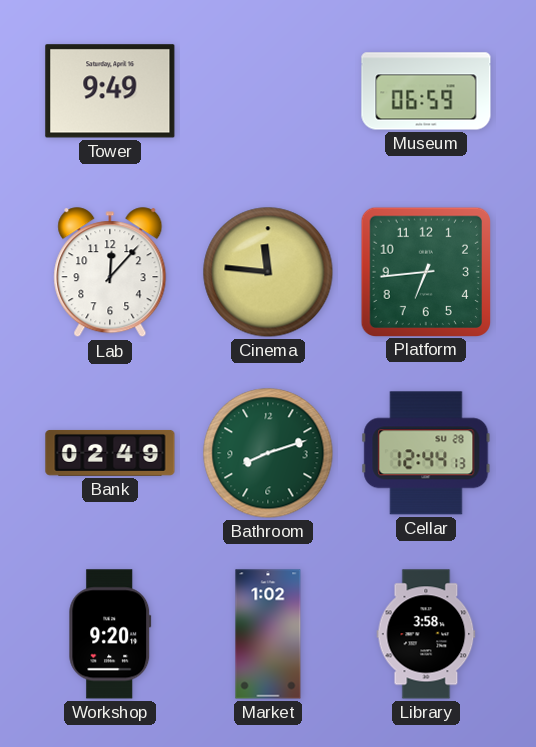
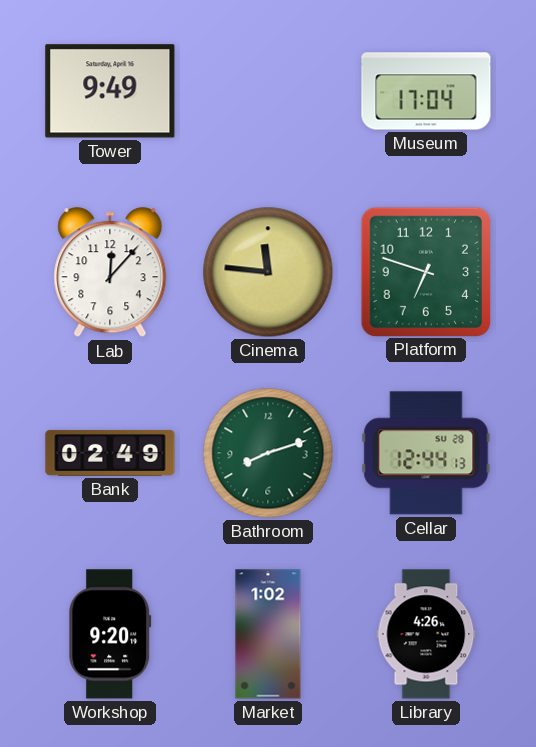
Museum: 06:59 -> 17:04 (426, 91)
Platform: 6:44 -> 6:48 (425, 271)
Library: 3:58 -> 4:26 (426, 634)
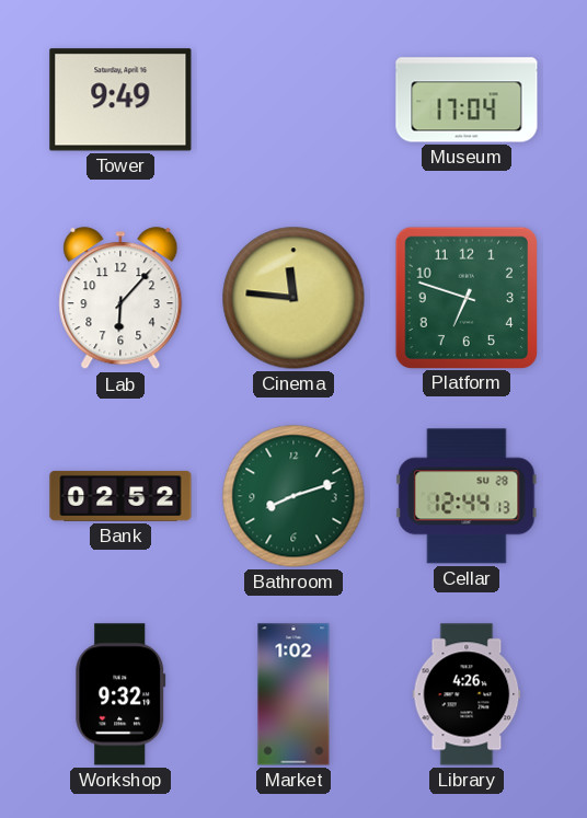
Lab: 12:07 -> 6:07 (120, 299)
Bank: 02:49 -> 02:52 (120, 496)
Workshop: 9:20 -> 9:32 (120, 694)
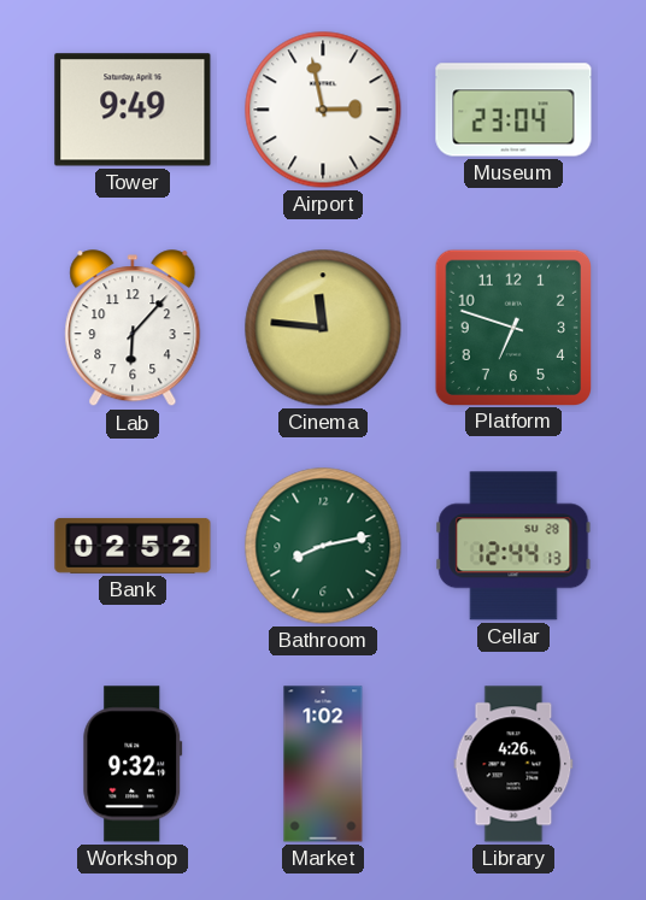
Airport: none -> 2:58 (323, 110)
Museum: 17:04 -> 23:04 (513, 110)
Bathroom: 8:12 -> 8:13 (323, 546)
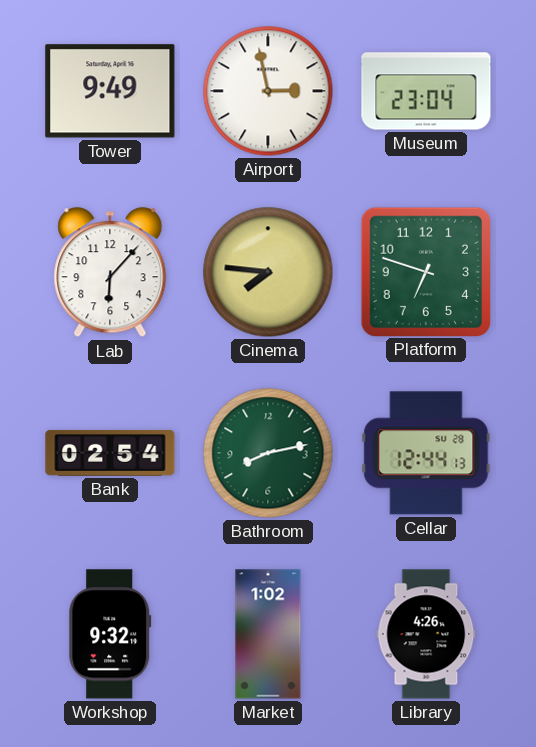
Cinema: 11:46 -> 7:46 (268, 272)
Bank: 02:52 -> 02:54 (110, 453)
